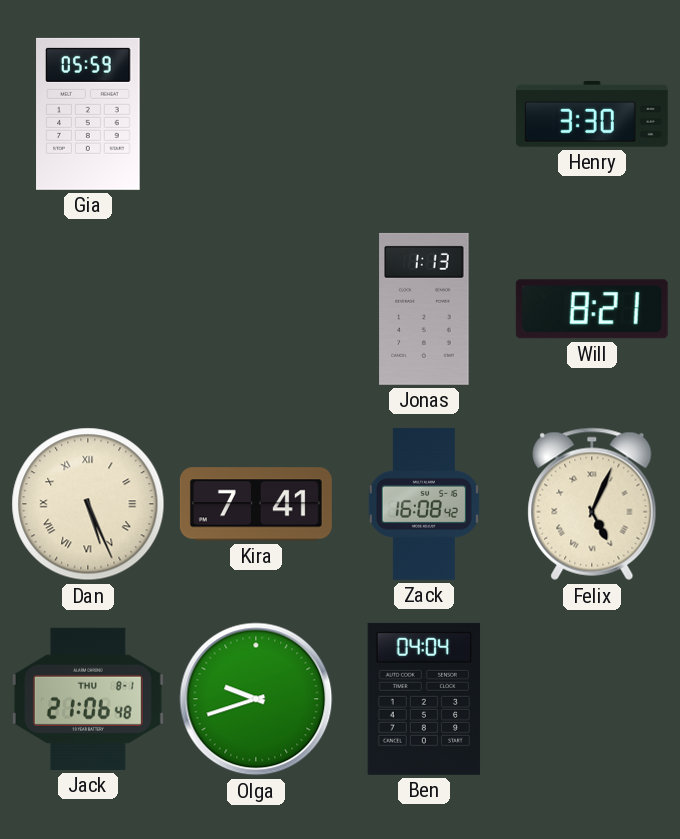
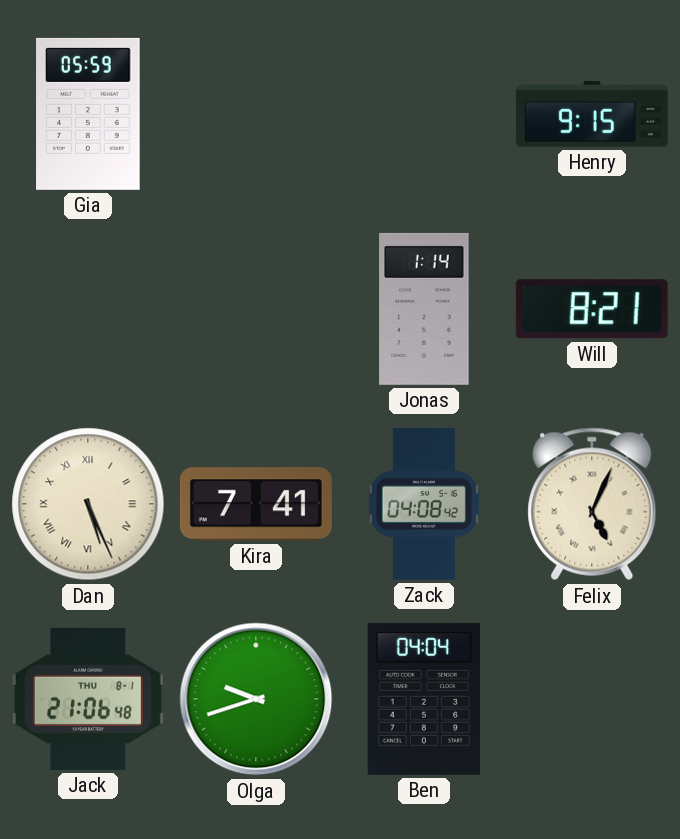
Henry: 3:30 -> 9:15 (592, 115)
Jonas: 1:13 -> 1:14 (424, 309)
Zack: 16:08 -> 04:08 (424, 504)
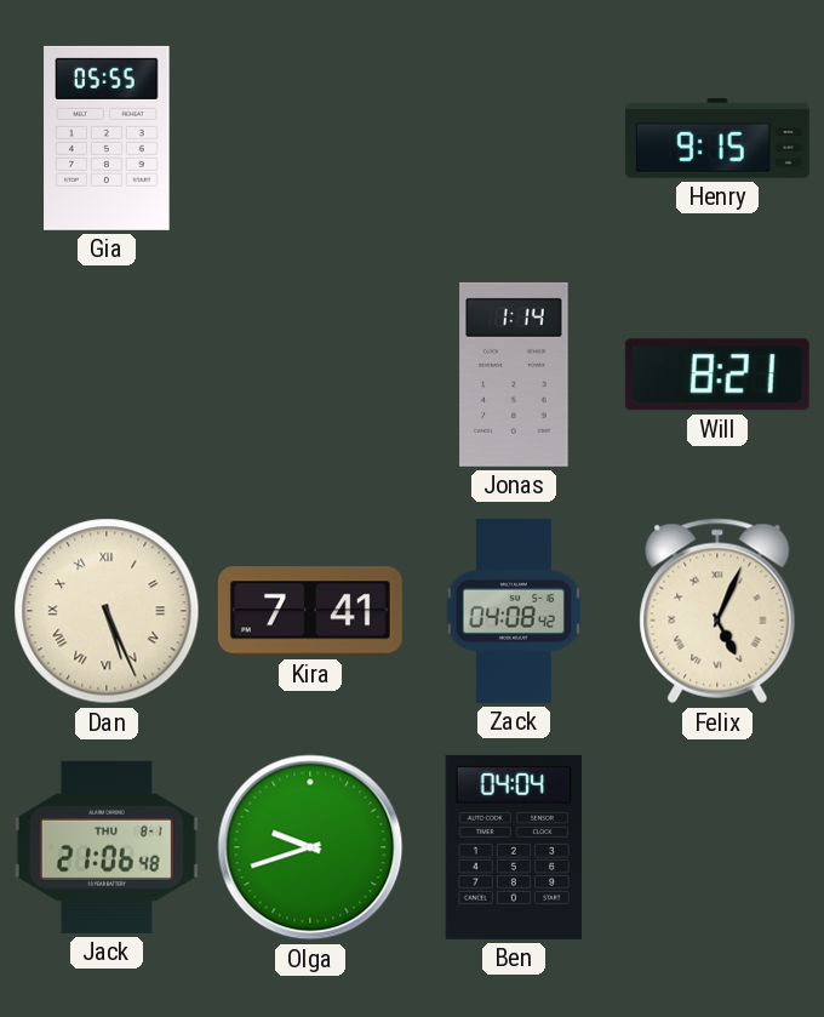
Gia: 05:59 -> 05:55 (107, 138)
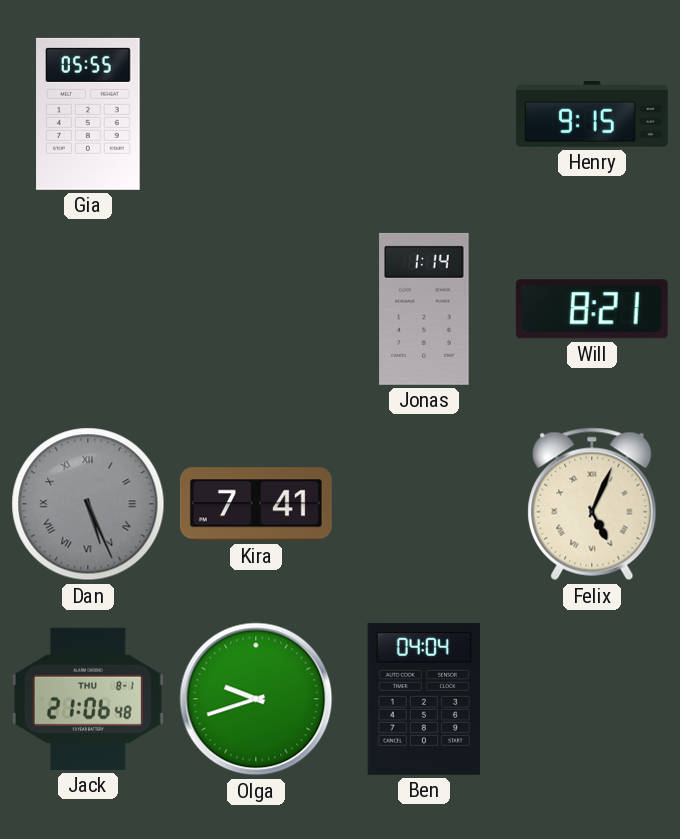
Dan dial: cream -> grey (88, 504)
Zack: 04:08 -> none (514, 611)
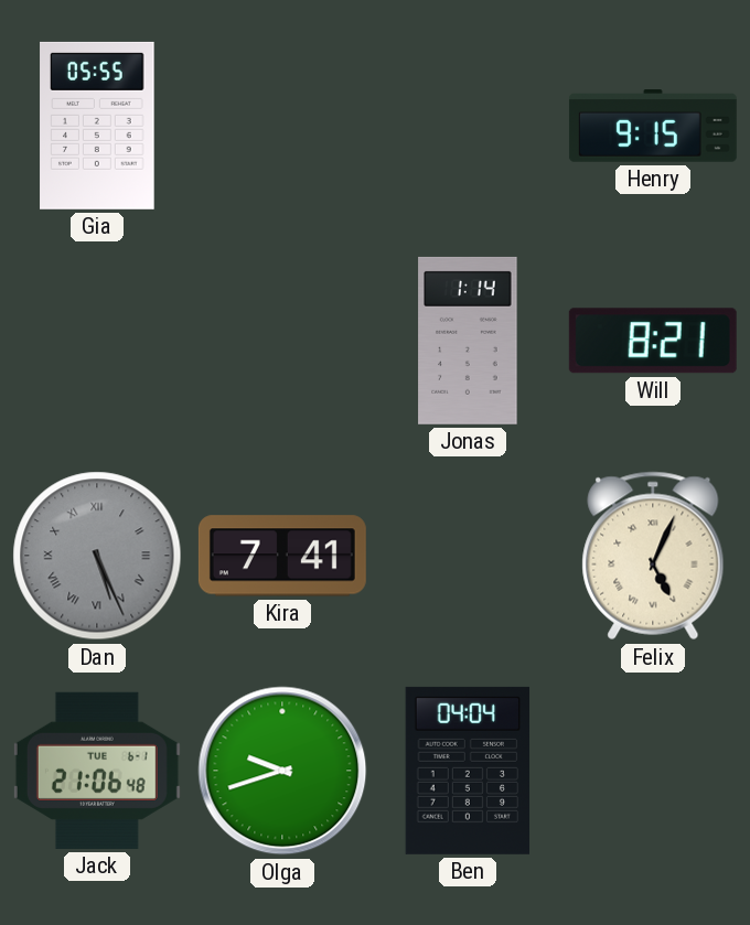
Jack date: THU 8-1 -> TUE 6-1 (97, 771)
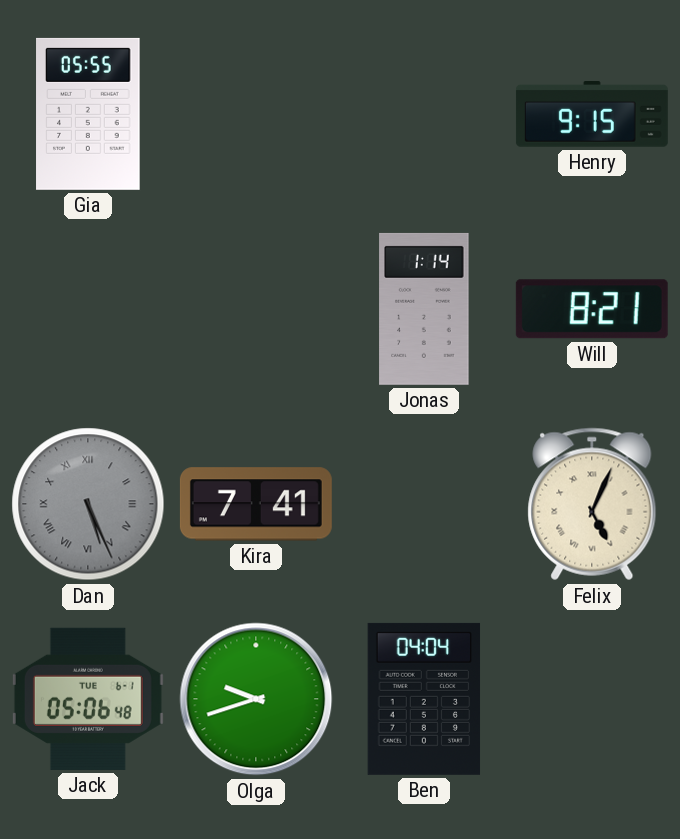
Jack: 21:06 -> 05:06 (88, 699)
